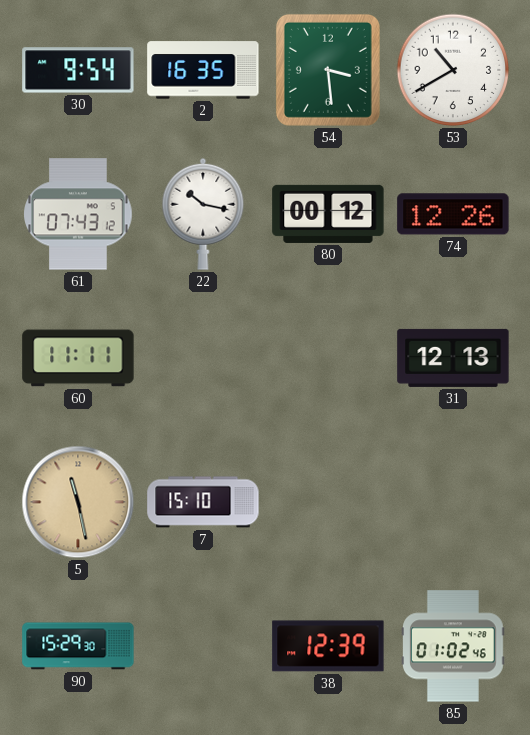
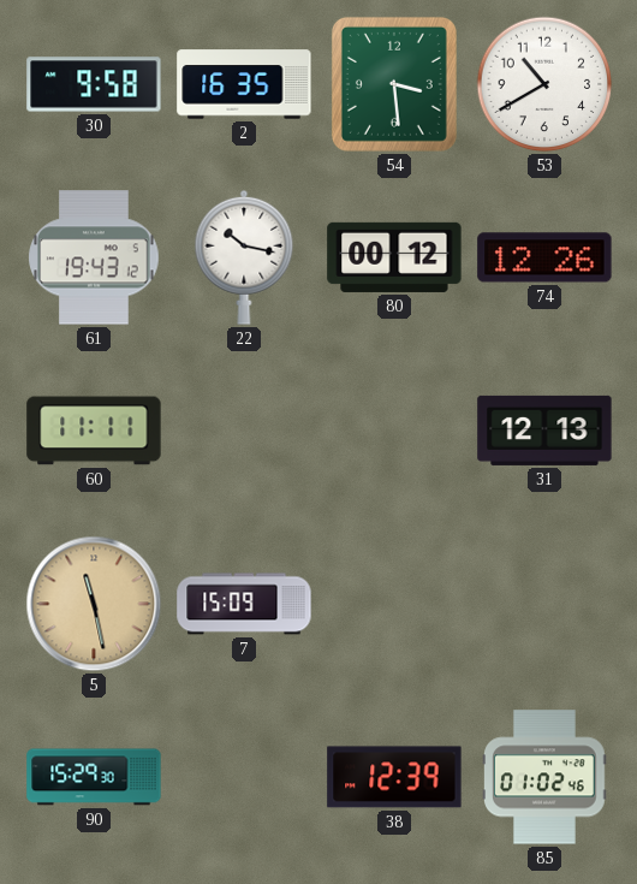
30: 9:54 -> 9:58 (94, 84)
61: 07:43 -> 19:43 (94, 257)
7: 15:10 -> 15:09 (244, 604)
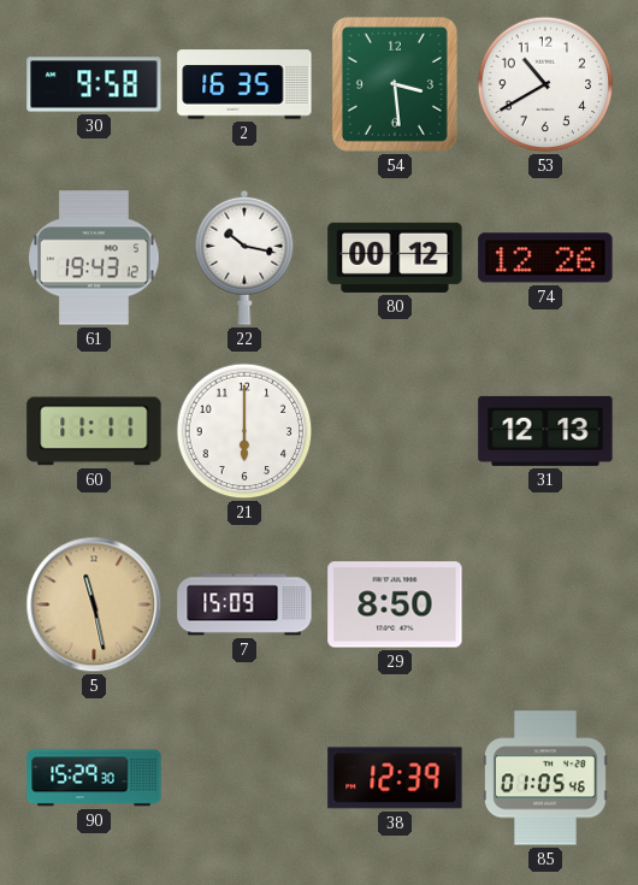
21: none -> 6:00 (244, 431)
29: none -> 8:50 (395, 604)
85: 01:02 -> 01:05 (547, 778)
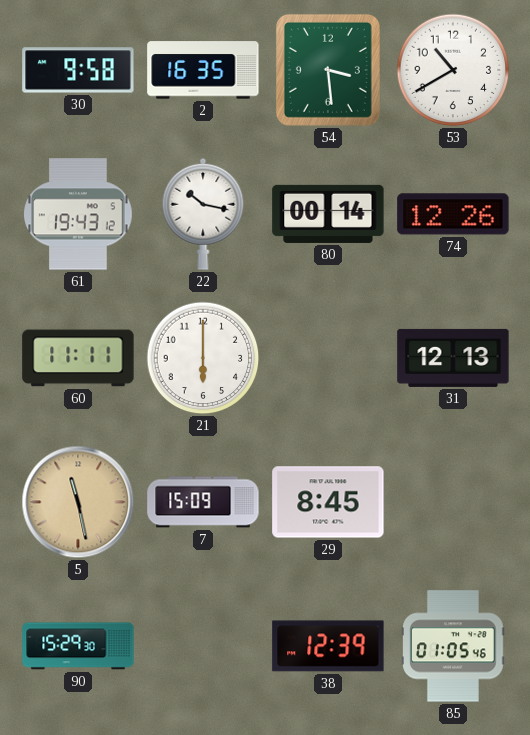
80: 00:12 -> 00:14 (328, 214)
29: 8:50 -> 8:45 (328, 502)
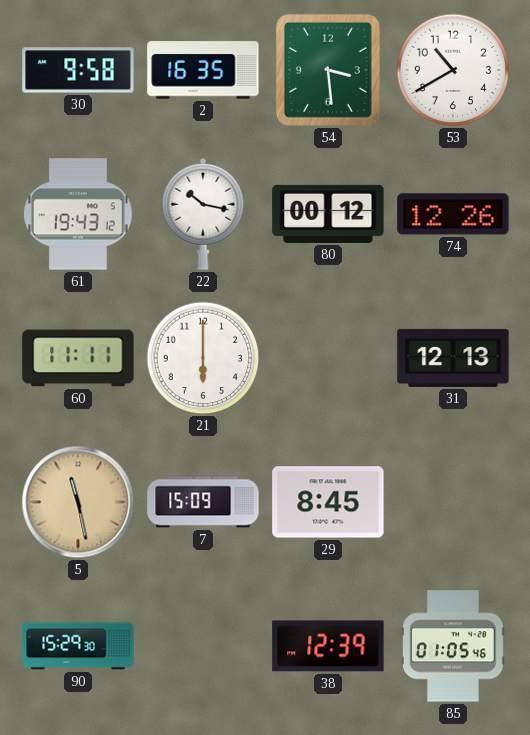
80: 00:14 -> 00:12 (328, 214)
